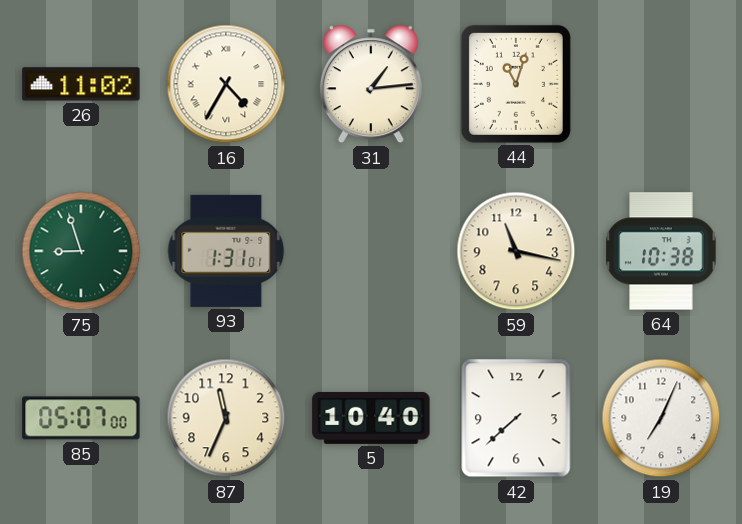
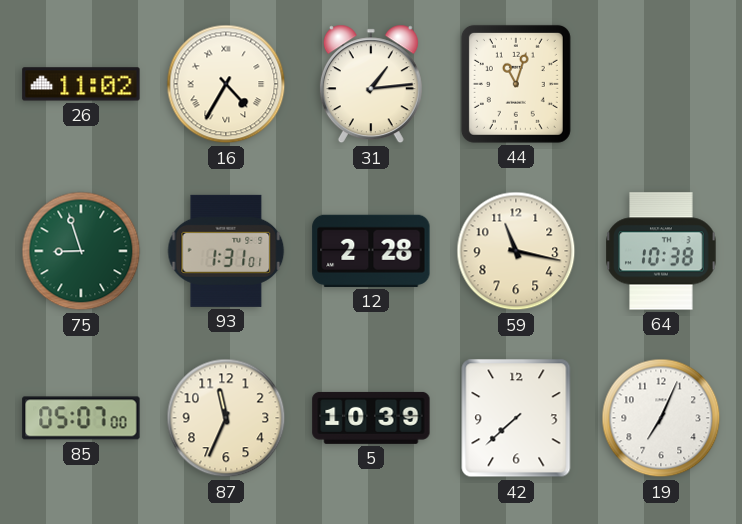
12: none -> 2:28 (371, 251)
5: 10:40 -> 10:39 (371, 418)
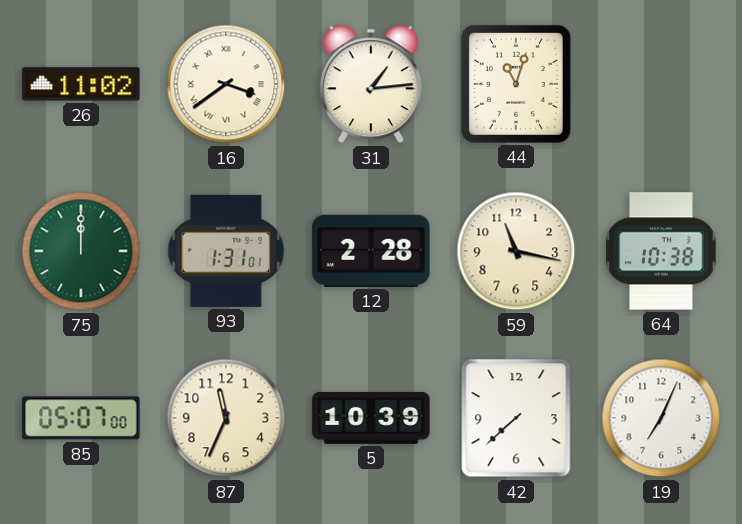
16: 4:35 -> 3:39 (226, 84)
75: 8:57 -> 12:00 (81, 251)
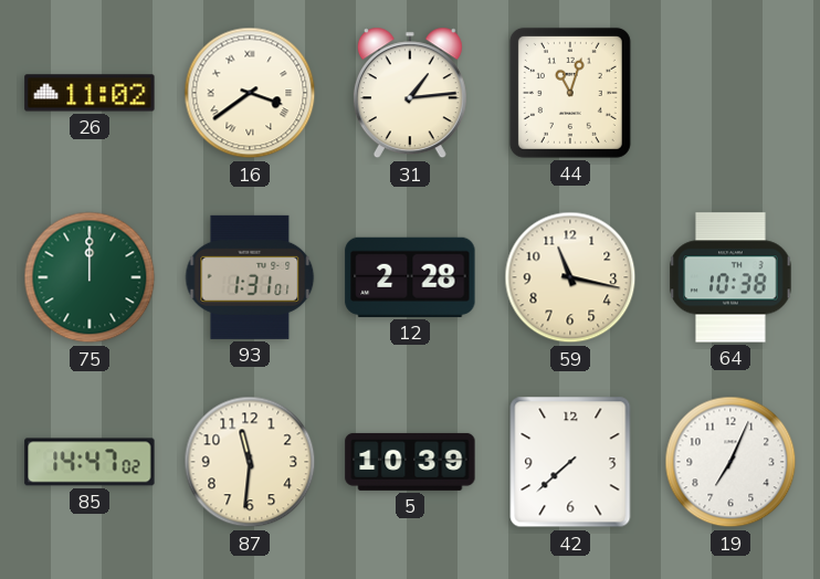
85: 05:07 -> 14:47 (90, 462)
87: 11:34 -> 11:31 (250, 462)
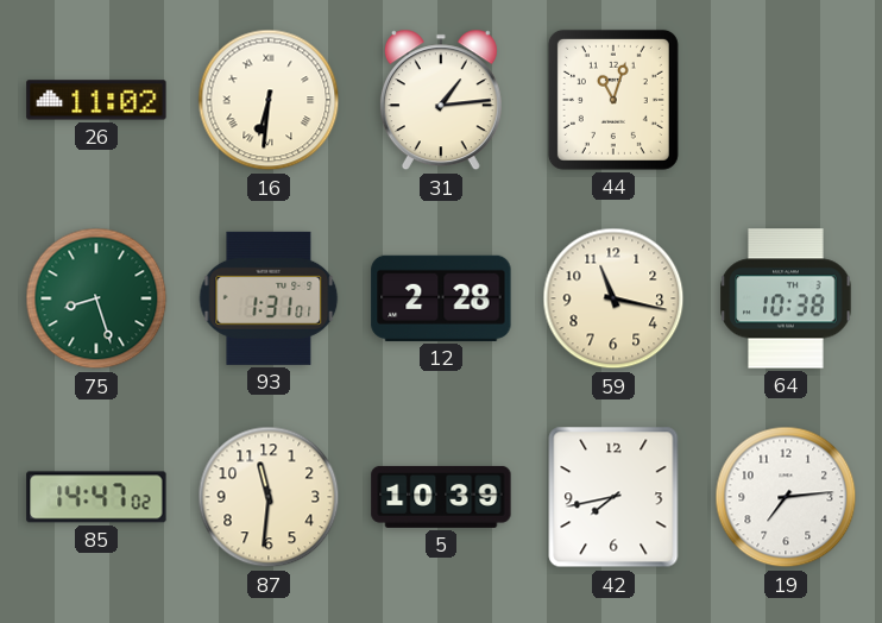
16: 3:39 -> 6:31 (269, 100)
75: 12:00 -> 8:27 (96, 298)
42: 7:38 -> 7:43 (613, 497)
19: 7:04 -> 7:14 (786, 497)
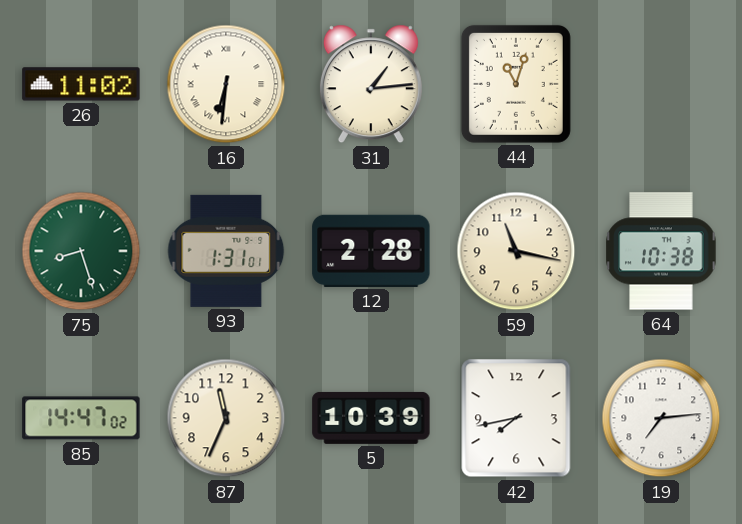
87: 11:31 -> 11:34 (226, 418)
